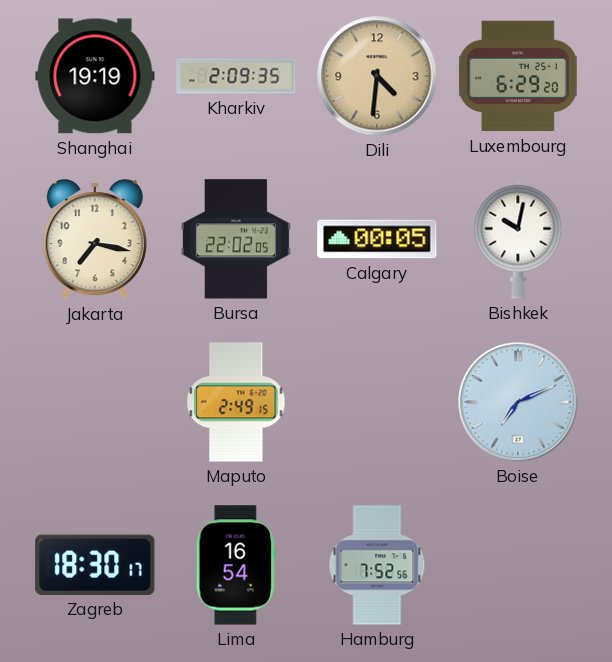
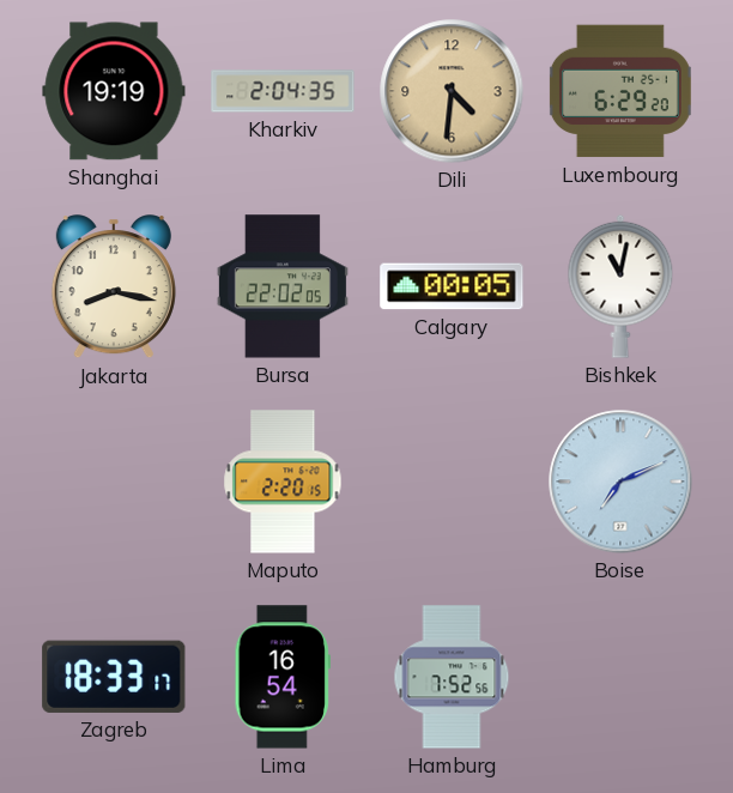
Kharkiv: 2:09 -> 2:04 (283, 91)
Jakarta: 7:17 -> 8:17 (114, 287)
Bishkek: 10:02 -> 11:02 (620, 286)
Maputo: 2:49 -> 2:20 (283, 482)
Zagreb: 18:30 -> 18:33 (114, 677)
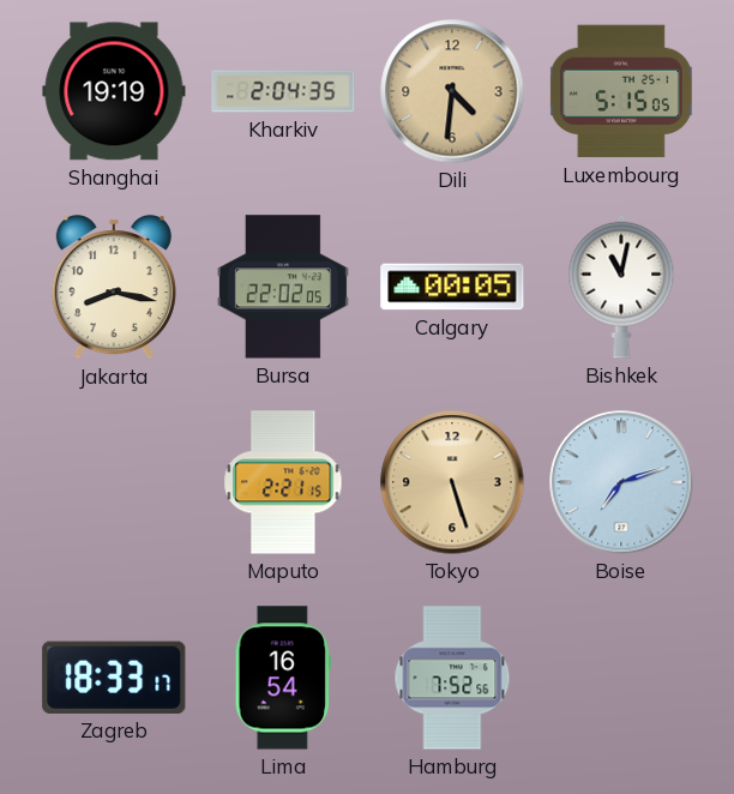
Luxembourg: 6:29 -> 5:15 (621, 91)
Maputo: 2:20 -> 2:21 (283, 482)
Tokyo: none -> 5:27 (452, 482)
Boise: 7:11 -> 7:12 (621, 482)
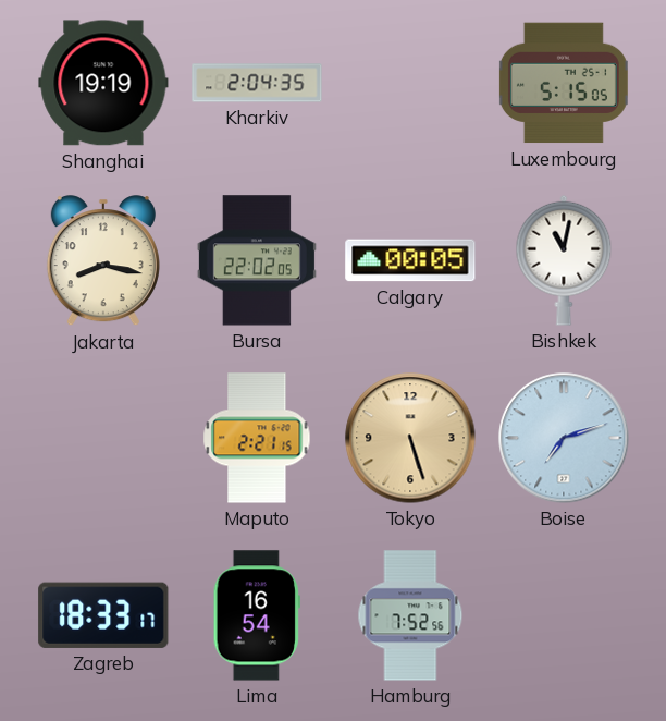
Dili: 4:31 -> none (452, 91)
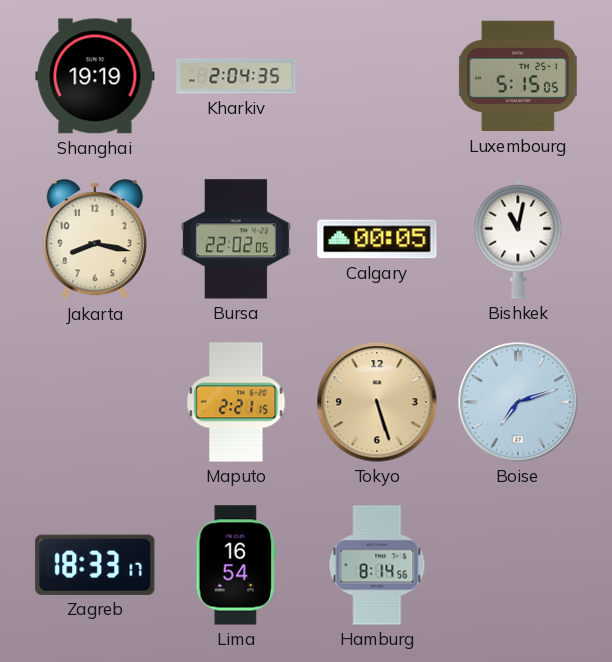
Hamburg: 7:52 -> 8:14 (377, 565)
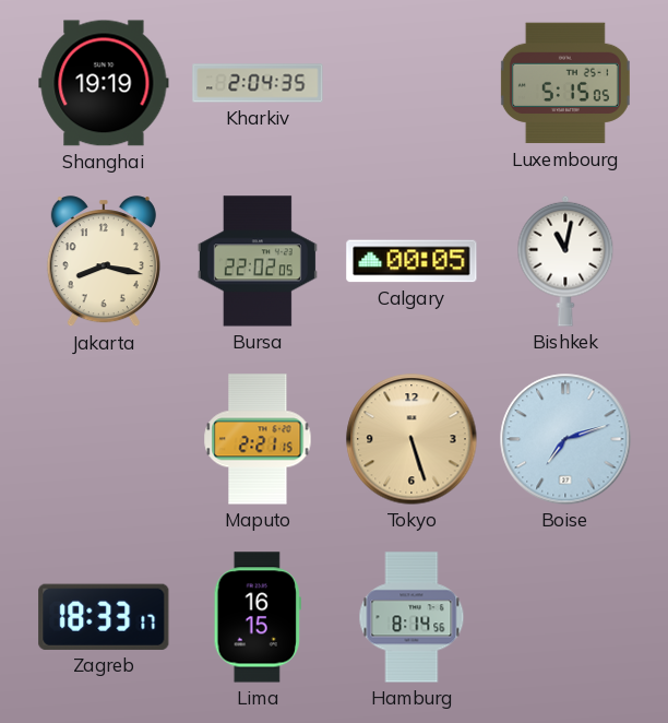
Lima: 16:54 -> 16:15 (258, 617)
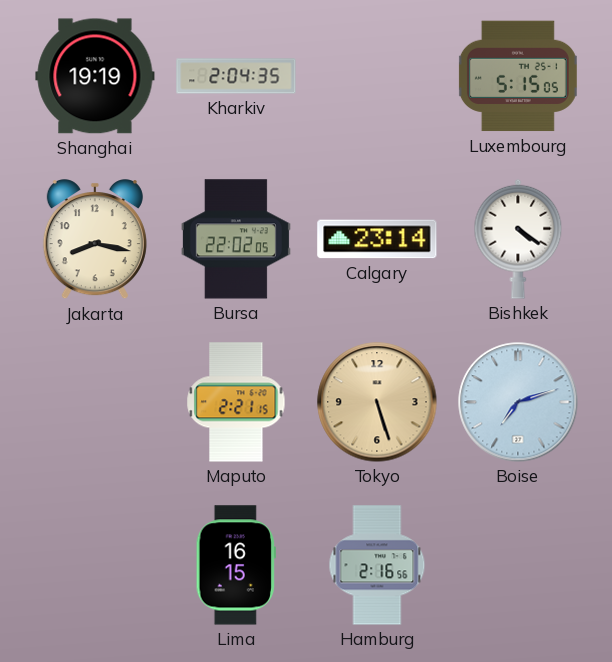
Calgary: 00:05 -> 23:14 (377, 239)
Bishkek: 11:02 -> 4:21 (518, 239)
Zagreb: 18:33 -> none (104, 617)
Hamburg: 8:14 -> 2:16 (377, 565)
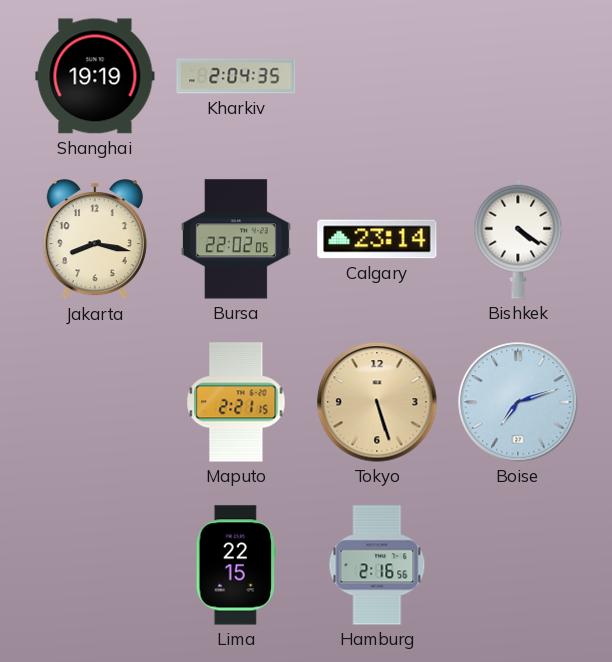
Luxembourg: 5:15 -> none (518, 76)
Lima: 16:15 -> 22:15 (236, 565)
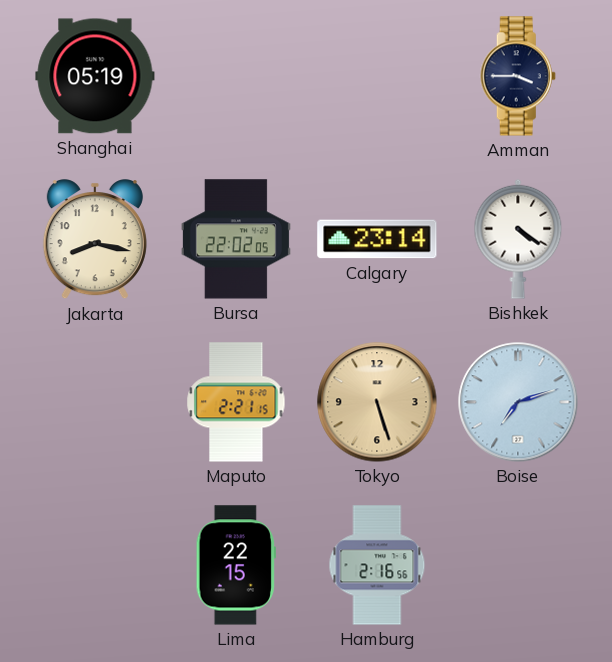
Shanghai: 19:19 -> 05:19 (95, 76)
Kharkiv: 2:04 -> none (236, 76)
Amman: none -> 3:45 (518, 76)
